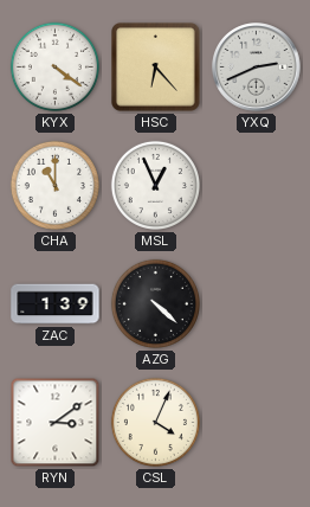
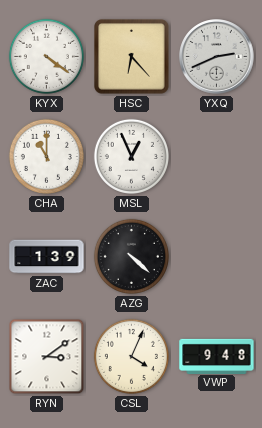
VWP: none -> 9:48 (217, 356)
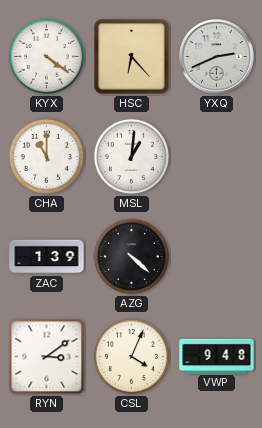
MSL: 12:56 -> 1:01 (131, 156)
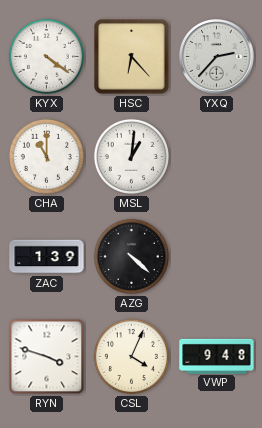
YXQ: 2:41 -> 2:37 (217, 57)
RYN: 3:09 -> 3:48 (47, 357)
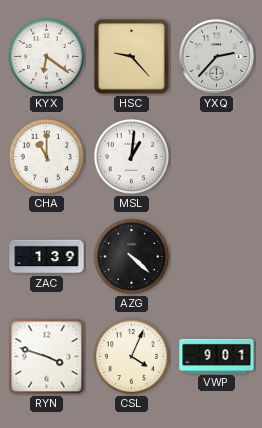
KYX: 4:21 -> 6:21 (46, 56)
HSC: 6:23 -> 9:23 (132, 57)
VWP: 9:48 -> 9:01 (217, 356)
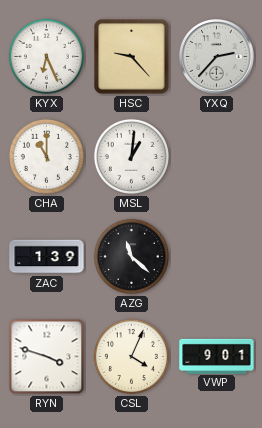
KYX: 6:21 -> 6:26 (46, 56)
AZG: 4:22 -> 11:22 (131, 256)
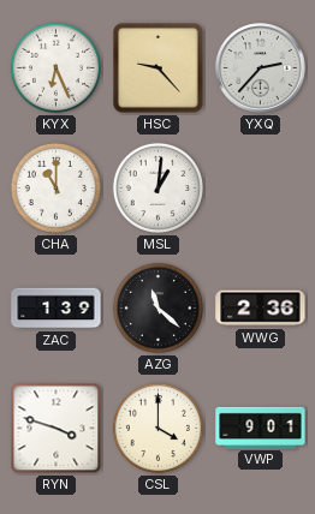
WWG: none -> 2:36 (261, 309)
CSL: 4:04 -> 4:00 (157, 428)
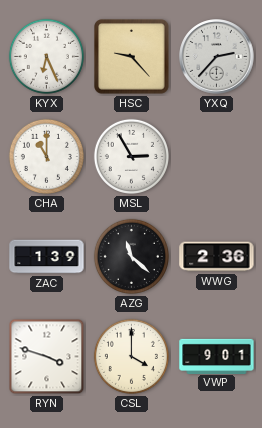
MSL: 1:01 -> 2:55 (131, 156)
